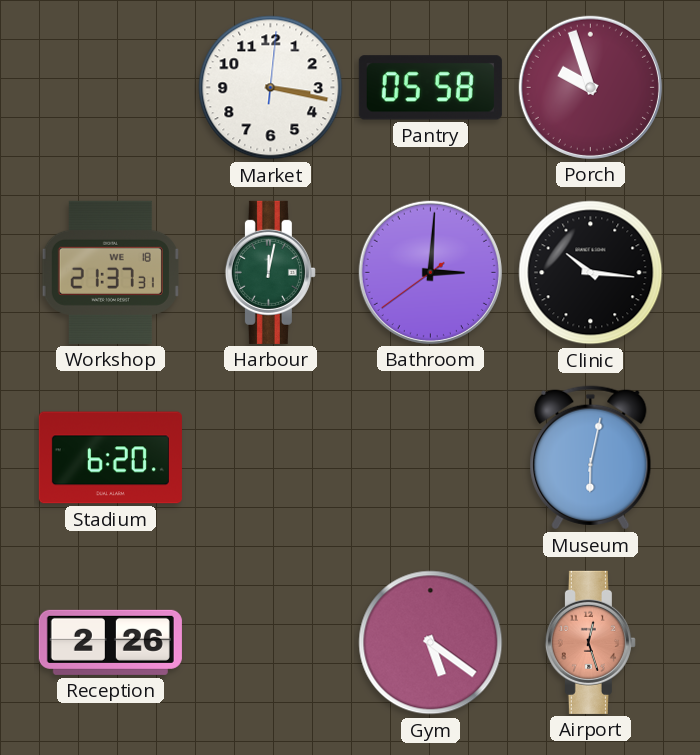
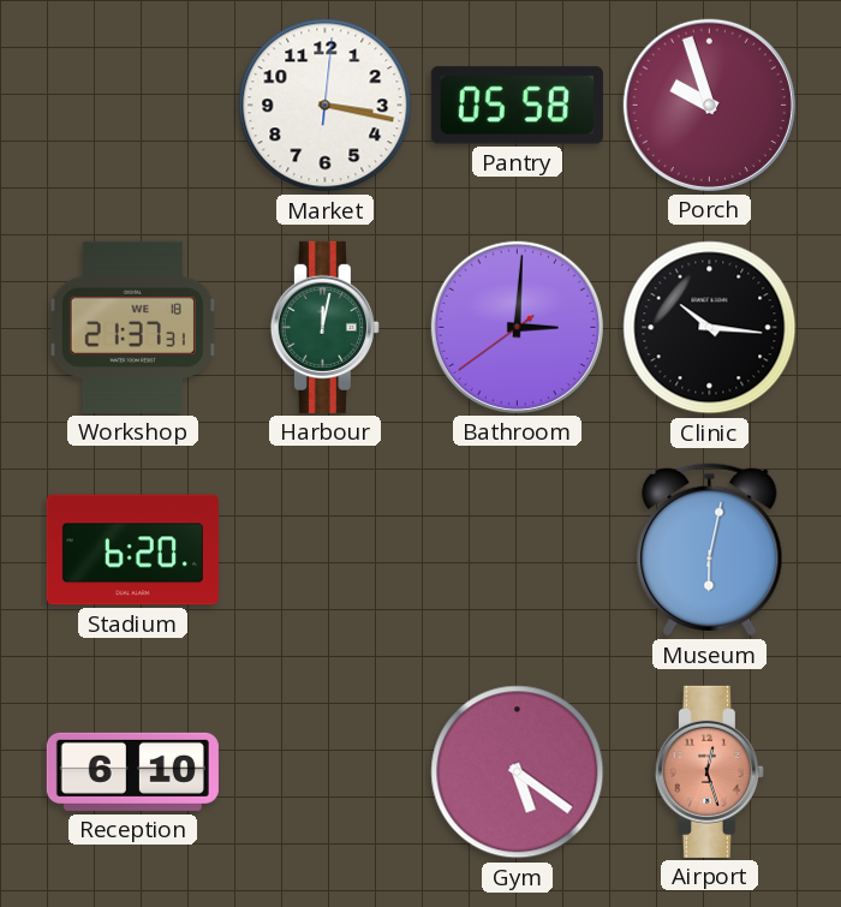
Reception: 2:26 -> 6:10 (132, 771)
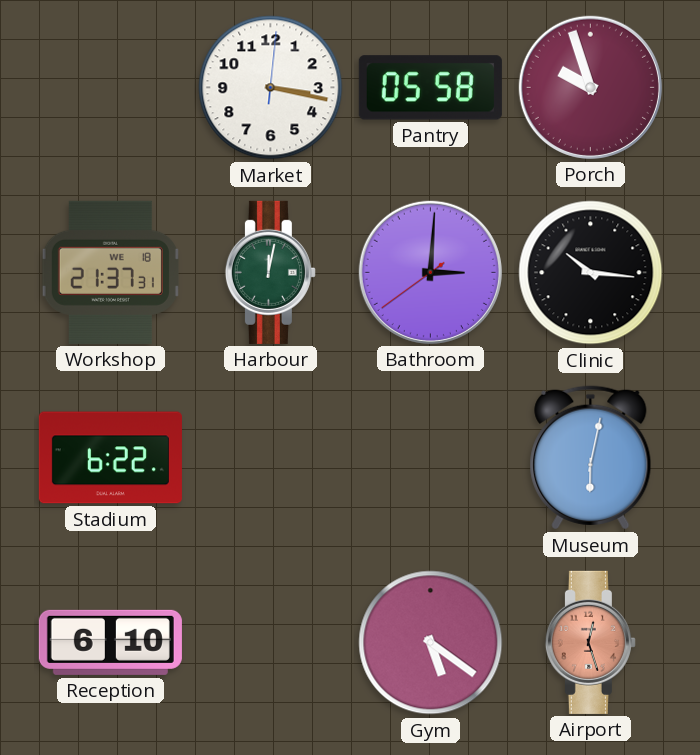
Stadium: 6:20 -> 6:22 (110, 458)
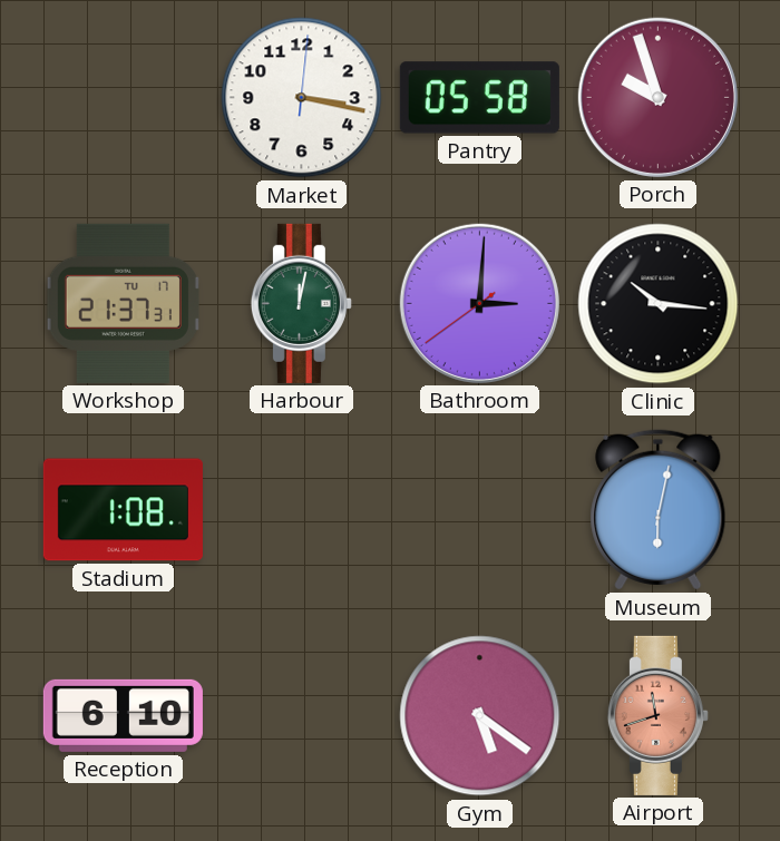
Workshop date: WE 18 -> TU 17 (123, 303)
Stadium: 6:22 -> 1:08 (123, 510)
Airport: 12:27 -> 11:42 (657, 715)
